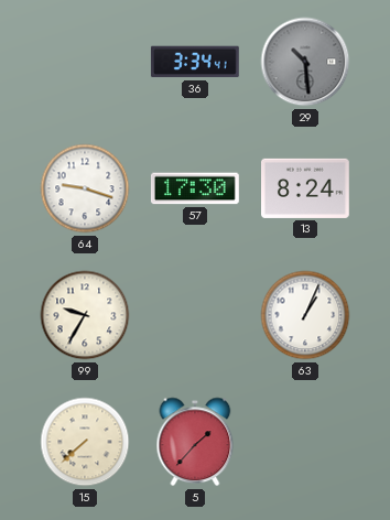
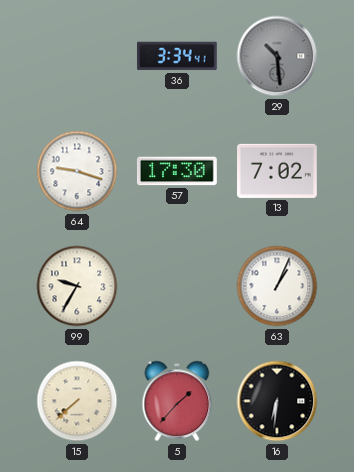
13: 8:24 -> 7:02 (278, 171)
16: none -> 6:31 (277, 401)
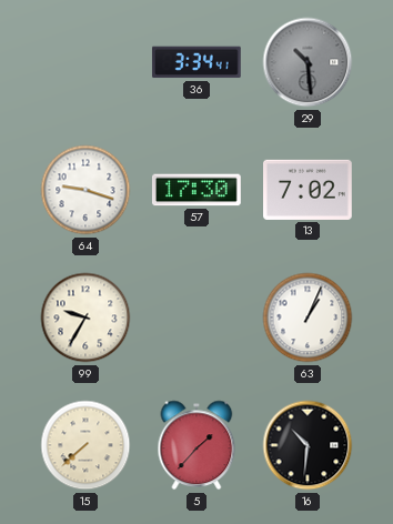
16: 6:31 -> 10:31 (308, 445)
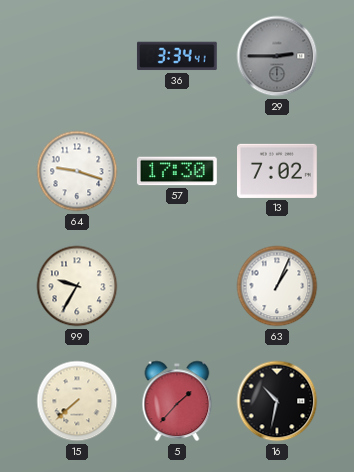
29: 10:29 -> 2:45 (277, 56)
16: 10:31 -> 10:32 (277, 401)
